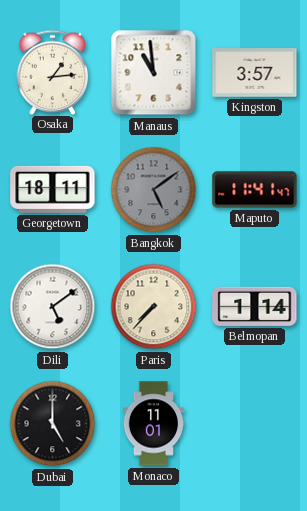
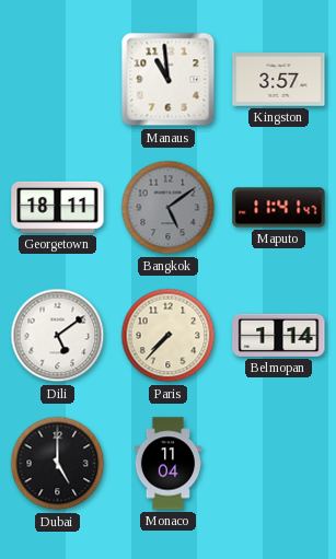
Osaka: 1:14 -> none (53, 72)
Monaco: 11:01 -> 11:04 (169, 464)
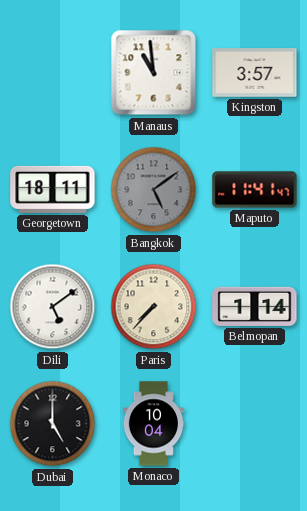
Monaco: 11:04 -> 10:04 (154, 424)
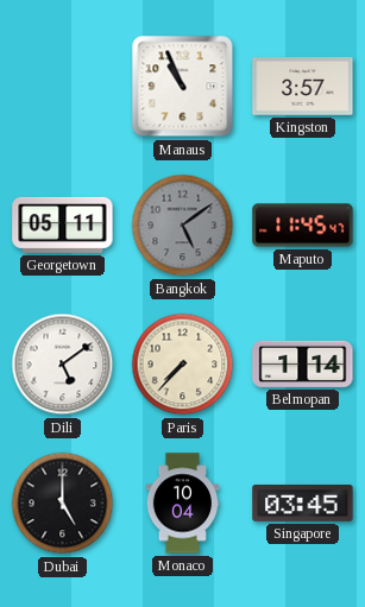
Manaus: 10:59 -> 10:56 (183, 87)
Georgetown: 18:11 -> 05:11 (63, 225)
Maputo: 11:41 -> 11:45 (303, 226)
Singapore: none -> 03:45 (303, 504)
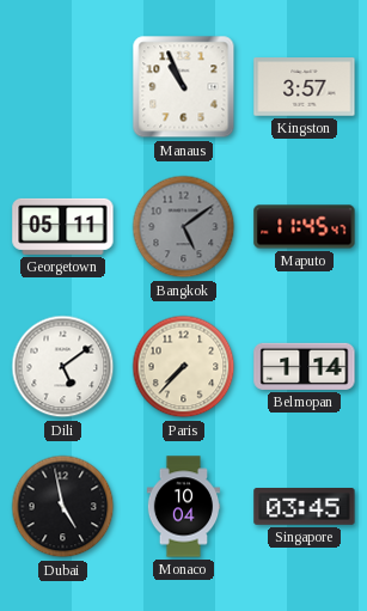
Dubai: 5:00 -> 4:58 (63, 507)
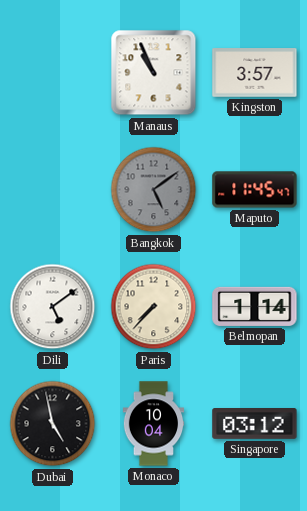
Georgetown: 05:11 -> none (63, 226)
Singapore: 03:45 -> 03:12 (255, 424)
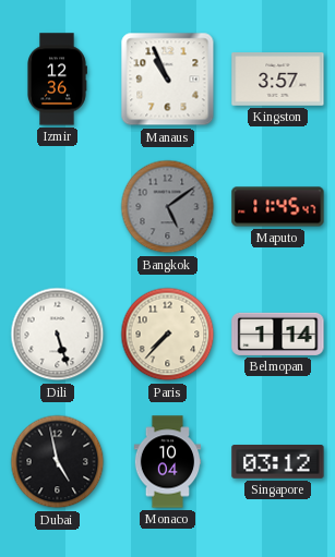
Izmir: none -> 12:36 (58, 80)
Dili: 5:09 -> 5:27 (58, 335)
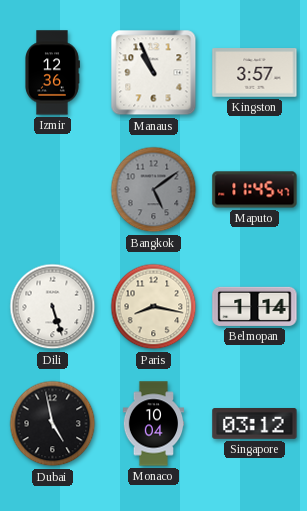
Paris: 7:37 -> 8:17 (154, 307)
